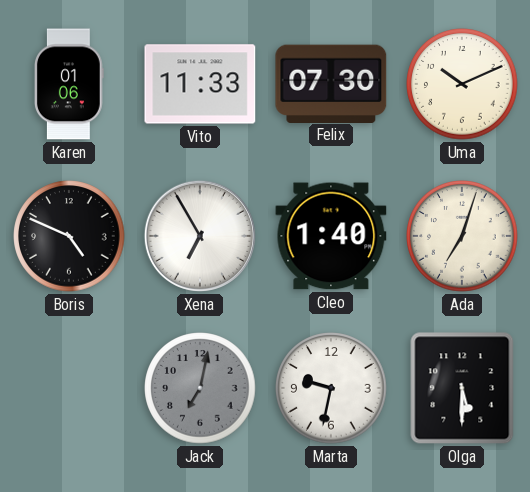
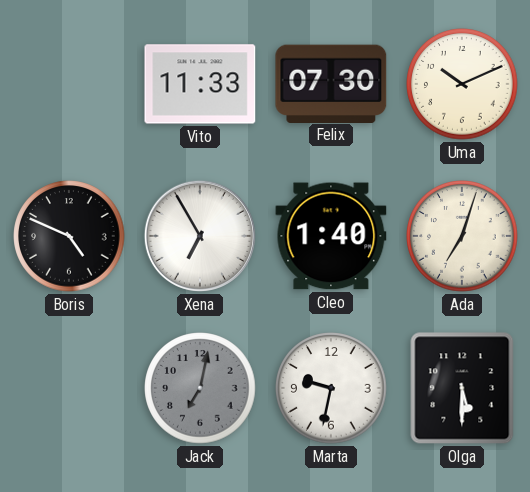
Karen: 01:06 -> none (69, 84)
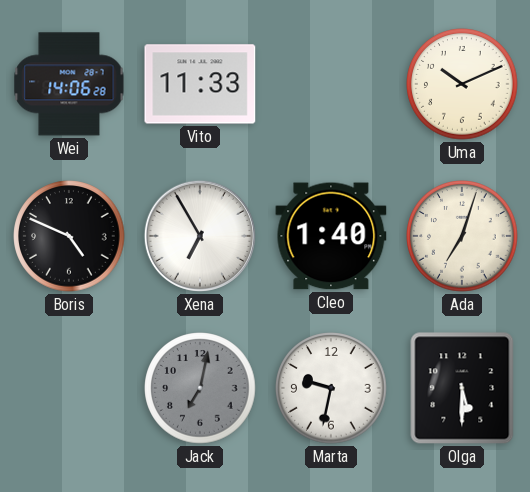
Wei: none -> 14:06 (69, 84)
Felix: 07:30 -> none (331, 83)
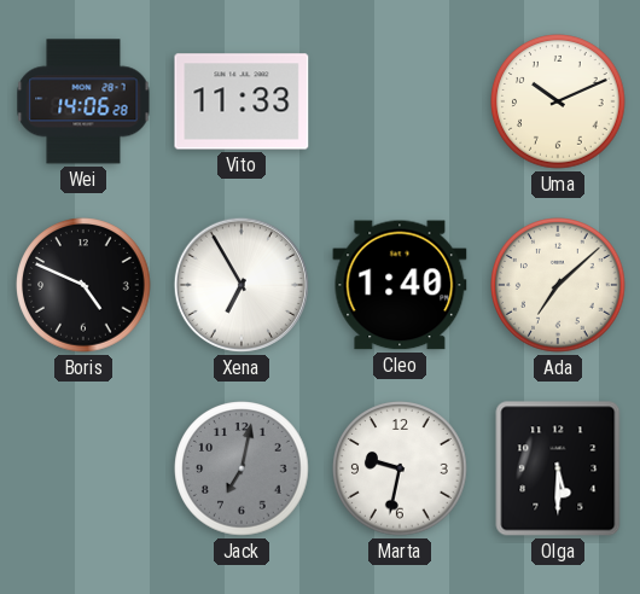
Ada: 7:03 -> 7:08 (558, 285)
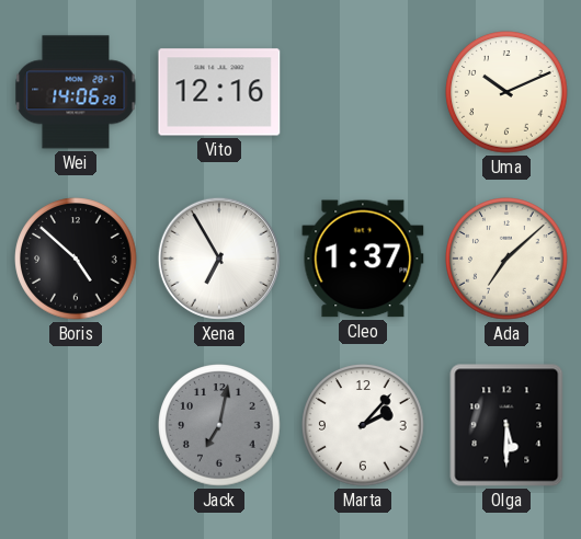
Vito: 11:33 -> 12:16 (219, 92)
Boris: 4:49 -> 4:52 (76, 259)
Cleo: 1:40 -> 1:37 (363, 259)
Marta: 9:32 -> 2:07 (363, 425)
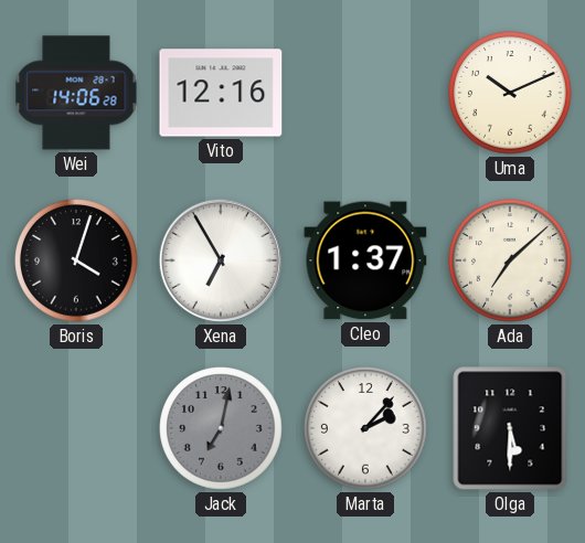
Boris: 4:52 -> 4:03 (76, 260)
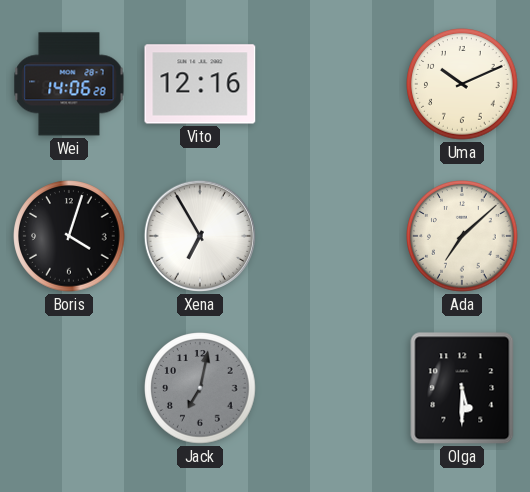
Cleo: 1:37 -> none (365, 260)
Marta: 2:07 -> none (365, 428)
